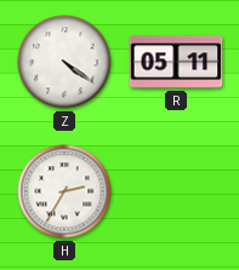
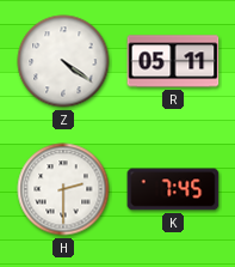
H: 2:35 -> 2:30 (63, 189)
K: none -> 7:45 (173, 189)
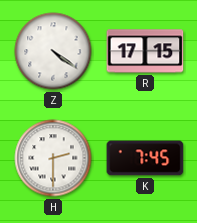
R: 05:11 -> 17:15 (145, 51)
